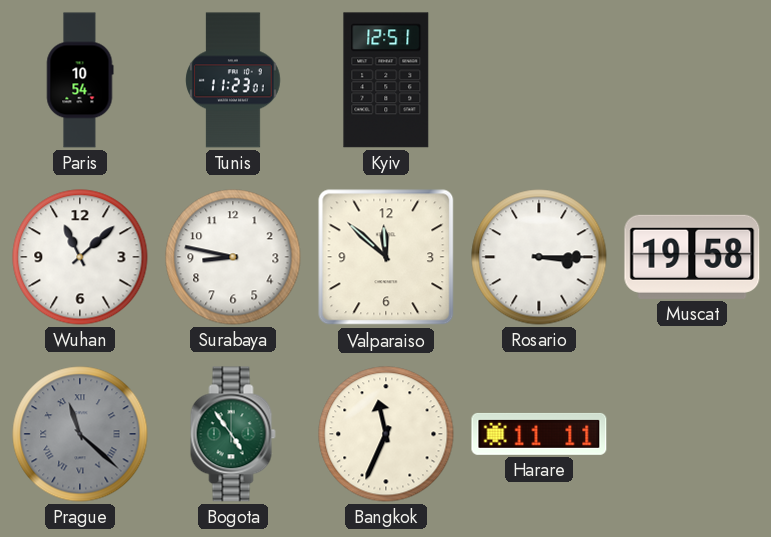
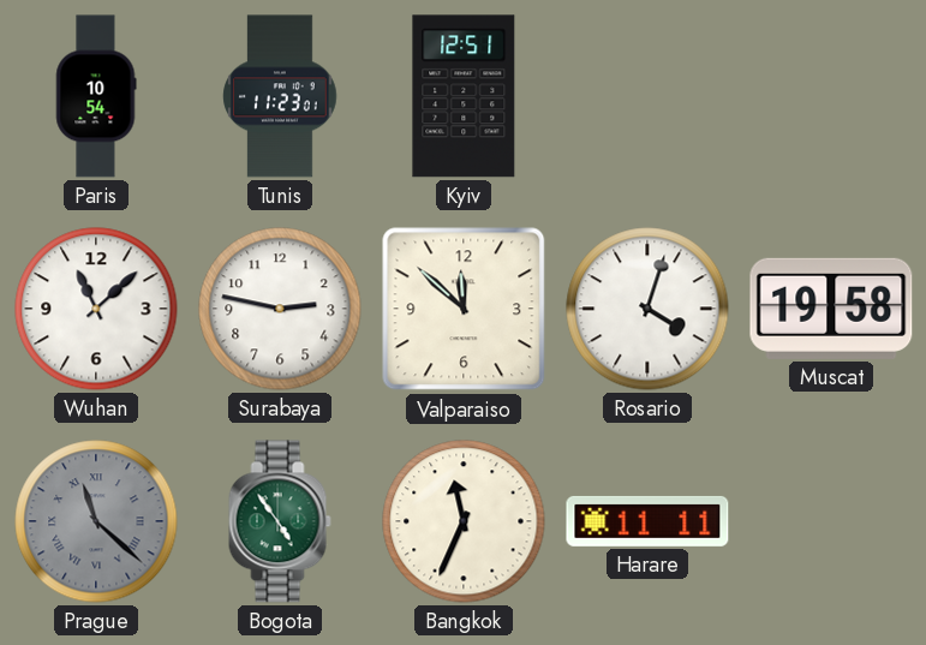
Surabaya: 8:47 -> 2:47 (280, 309)
Rosario: 3:15 -> 4:03 (647, 309)
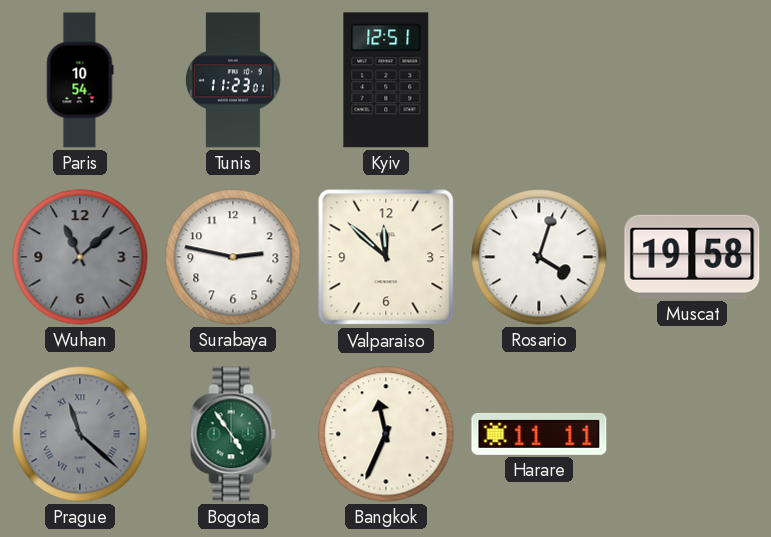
Wuhan dial: white -> grey (80, 257)
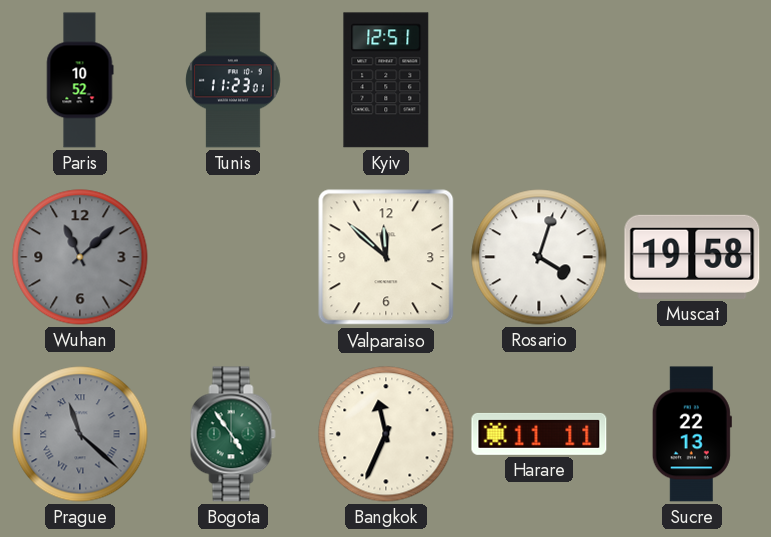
Paris: 10:54 -> 10:52 (80, 80)
Surabaya: 2:47 -> none (233, 257)
Sucre: none -> 22:13 (692, 434)
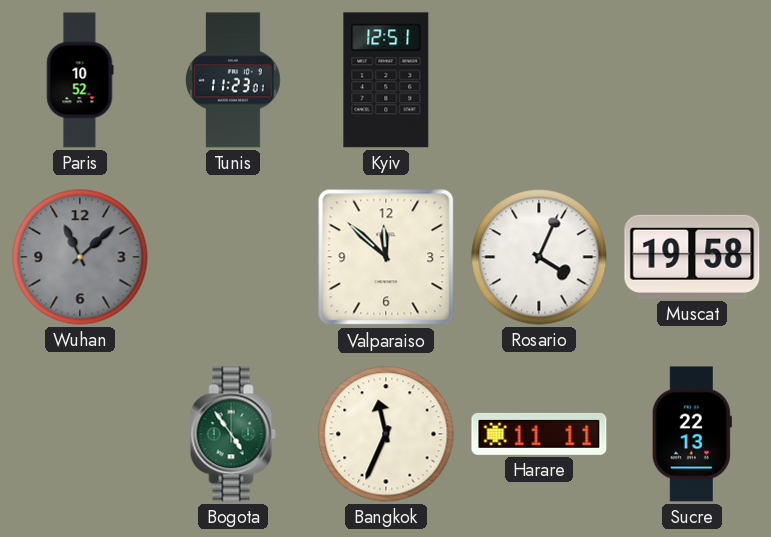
Rosario: 4:03 -> 4:04 (539, 257)
Prague: 11:22 -> none (80, 434)
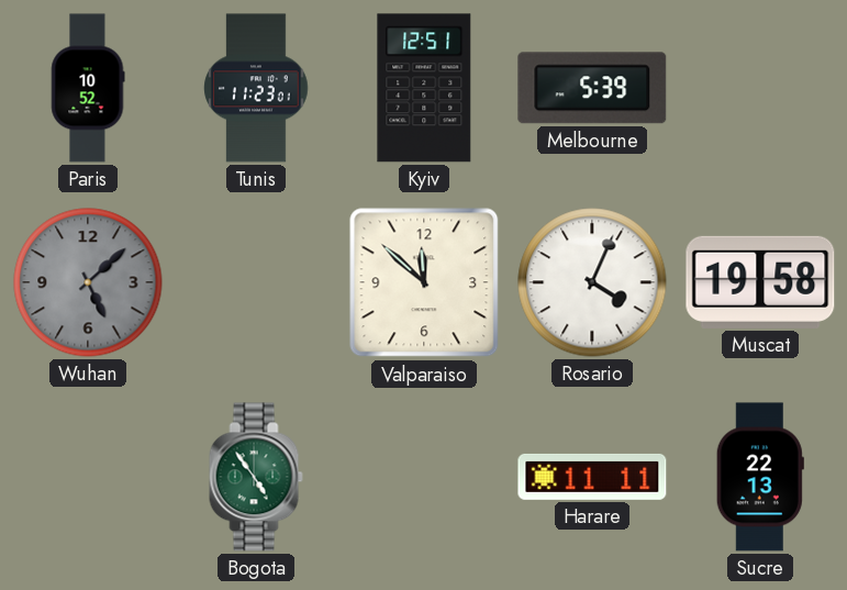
Melbourne: none -> 5:39 (592, 88)
Wuhan: 11:08 -> 5:08 (88, 282)
Bangkok: 11:34 -> none (386, 434)
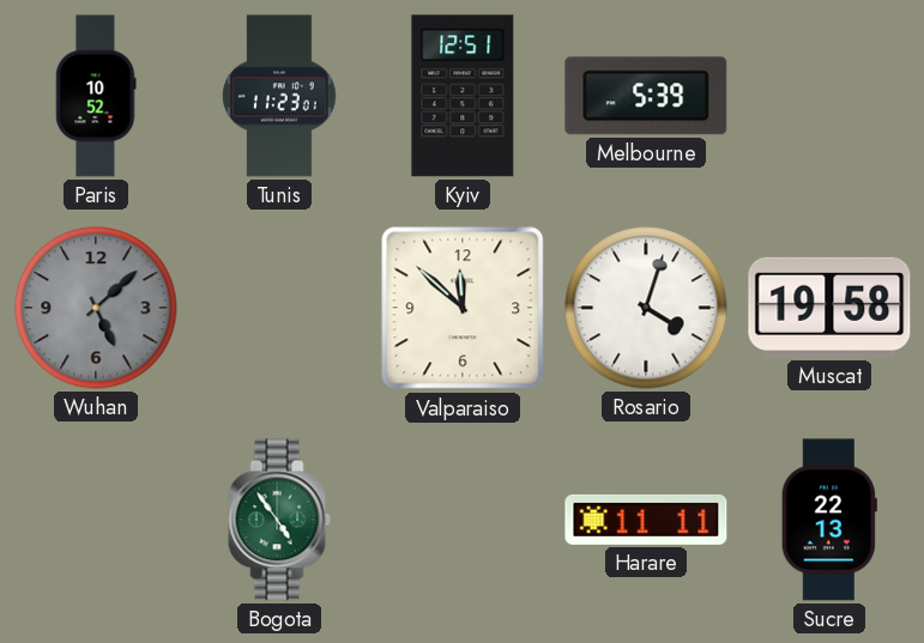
Rosario: 4:04 -> 4:03 (646, 308)
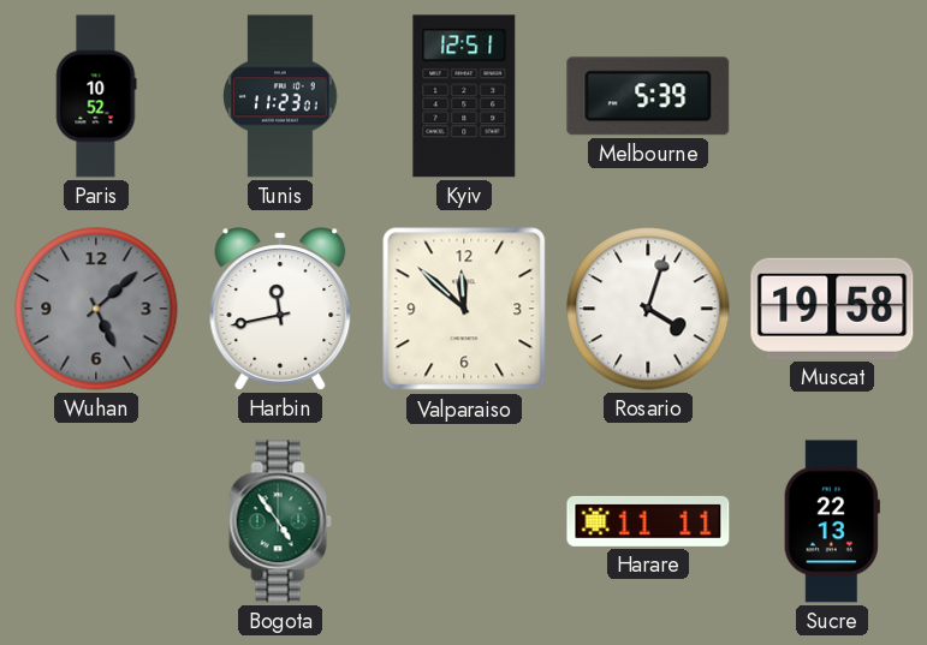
Harbin: none -> 11:43 (280, 309)
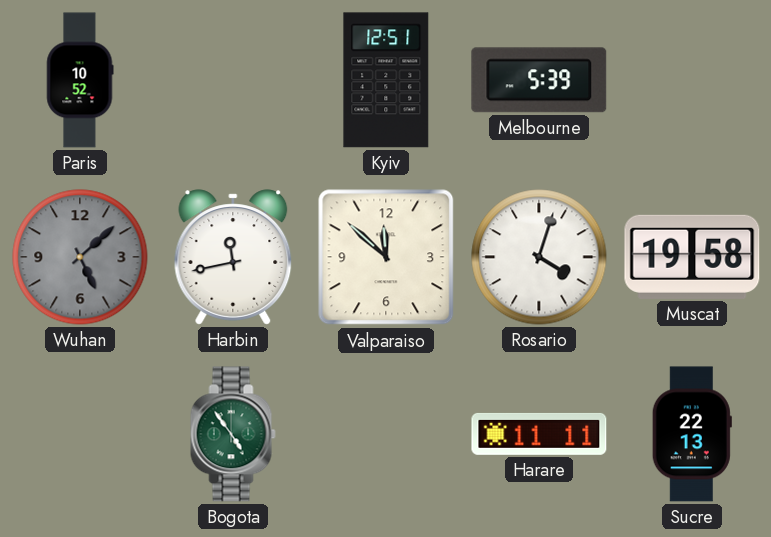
Tunis: 11:23 -> none (280, 96)
